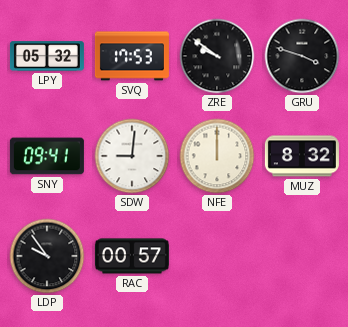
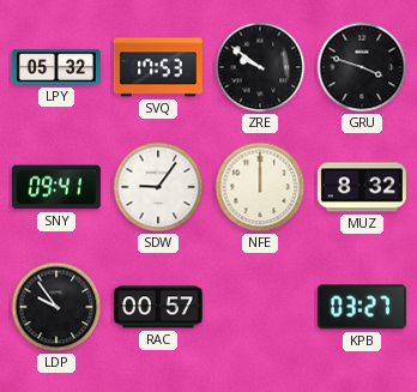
SDW: 9:01 -> 9:06 (158, 187)
KPB: none -> 03:27 (362, 307)
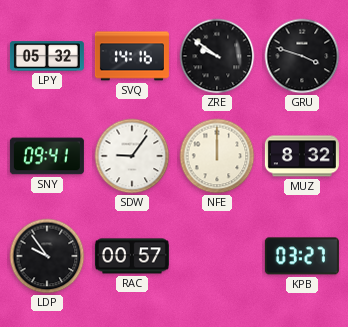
SVQ: 17:53 -> 14:16 (132, 56)
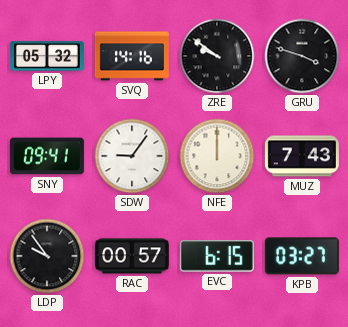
MUZ: 8:32 -> 7:43 (302, 156)
EVC: none -> 6:15 (217, 256)
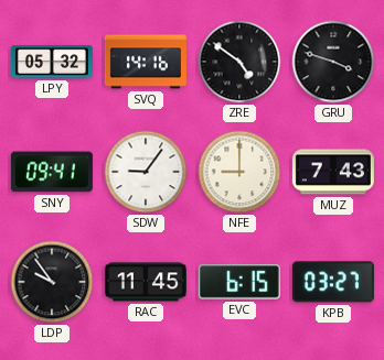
ZRE: 9:51 -> 4:51 (239, 62)
NFE: 12:00 -> 9:00 (239, 172)
RAC: 00:57 -> 11:45 (146, 282)
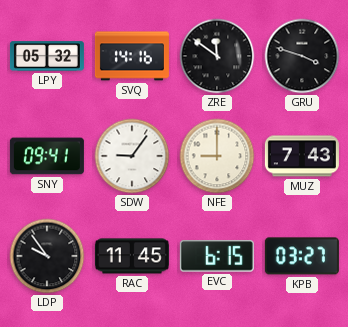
ZRE: 4:51 -> 11:51 (217, 56)
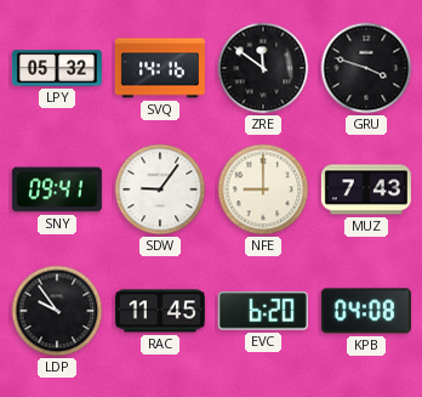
EVC: 6:15 -> 6:20 (263, 311)
KPB: 03:27 -> 04:08 (366, 311)
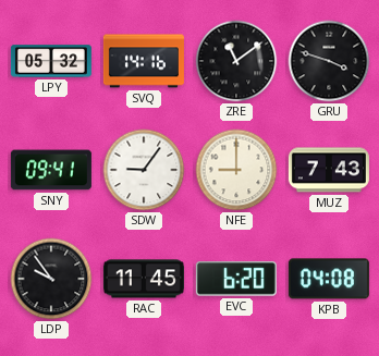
ZRE: 11:51 -> 11:09 (236, 61)
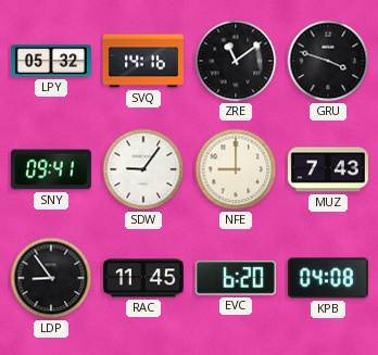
LDP: 9:54 -> 8:54 (51, 278)
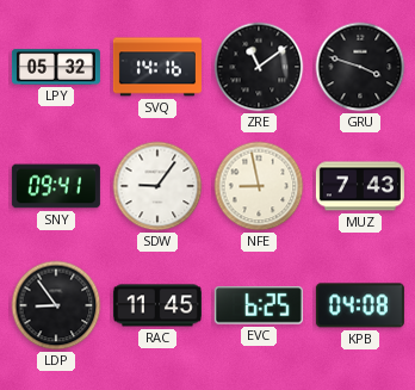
NFE: 9:00 -> 8:58 (259, 186)
EVC: 6:20 -> 6:25 (259, 305)
